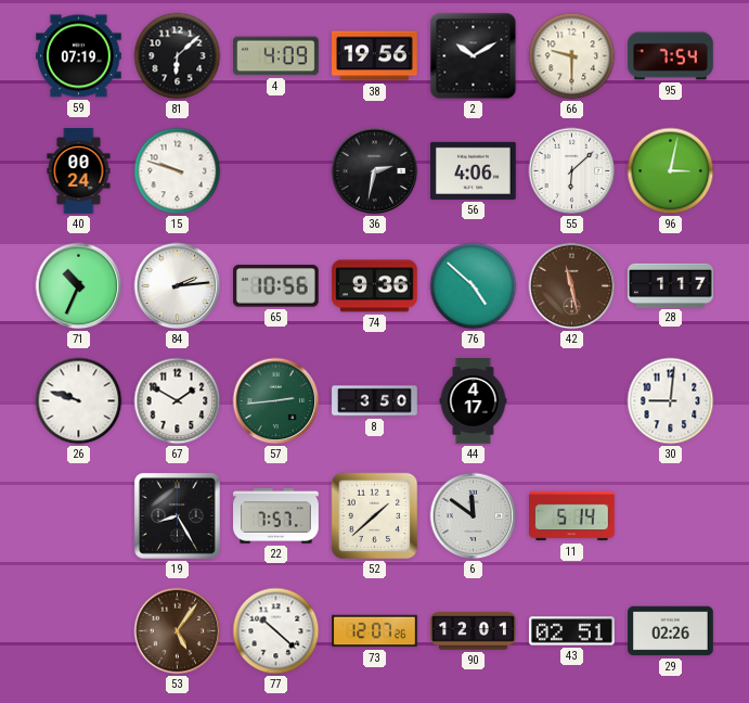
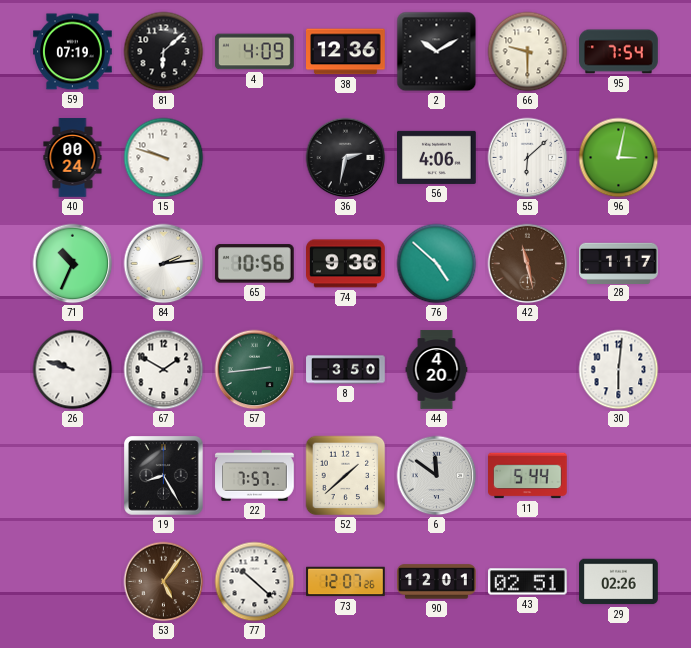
38: 19:56 -> 12:36 (346, 52)
44: 4:17 -> 4:20 (437, 370)
30: 9:01 -> 6:01 (619, 370)
11: 5:14 -> 5:44 (528, 476)
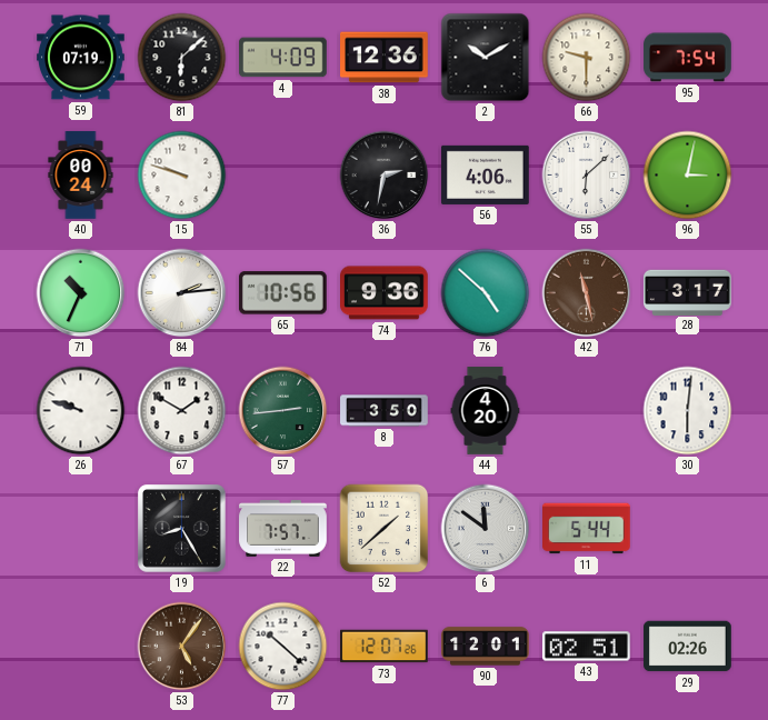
28: 1:17 -> 3:17 (688, 292)
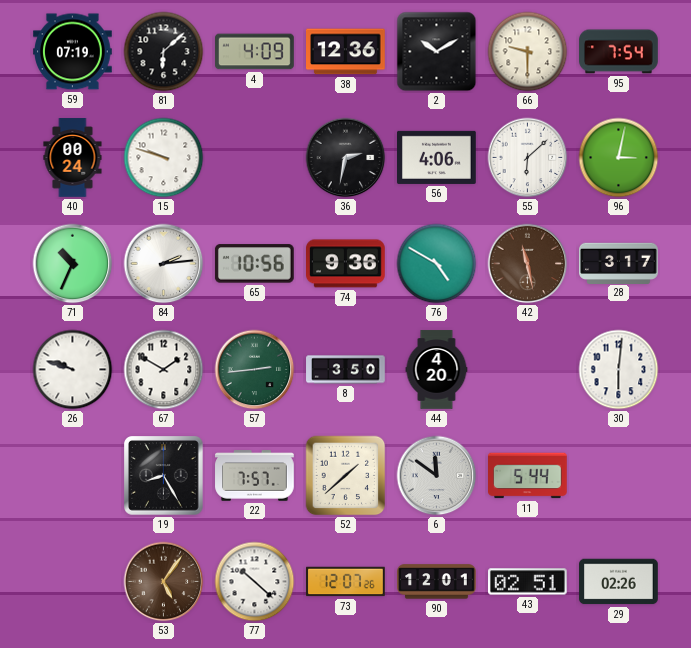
76: 4:52 -> 4:50 (437, 264)
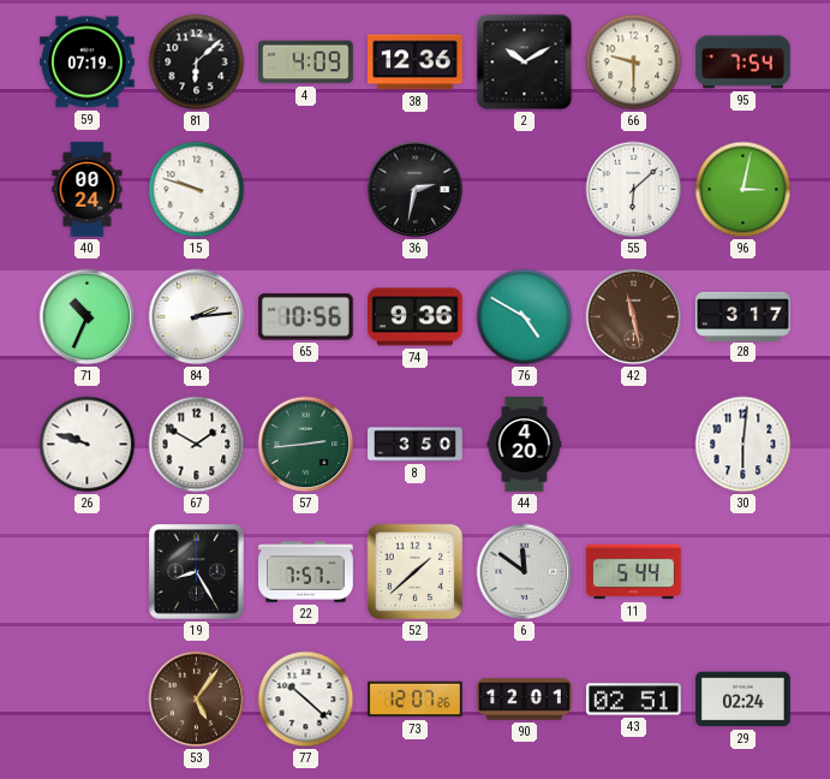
56: 4:06 -> none (437, 157)
29: 02:26 -> 02:24 (744, 700)
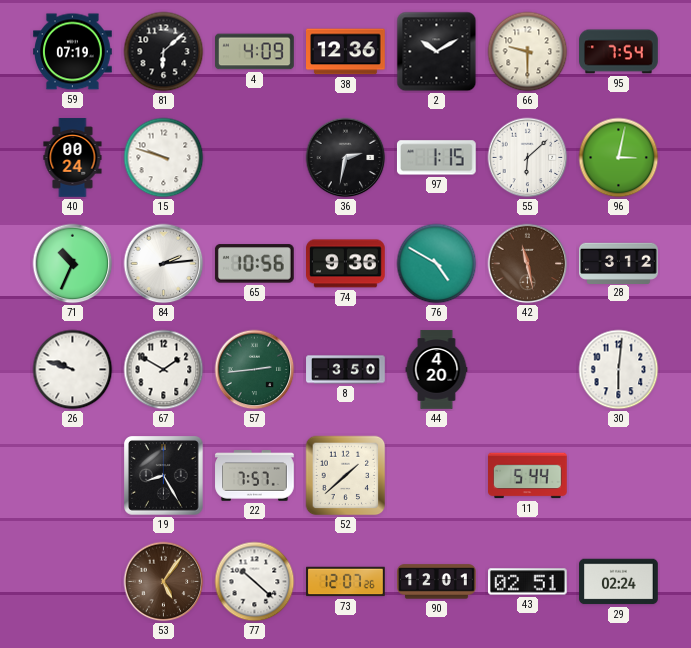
97: none -> 1:15 (436, 158)
28: 3:17 -> 3:12 (619, 263)
6: 11:51 -> none (525, 572)
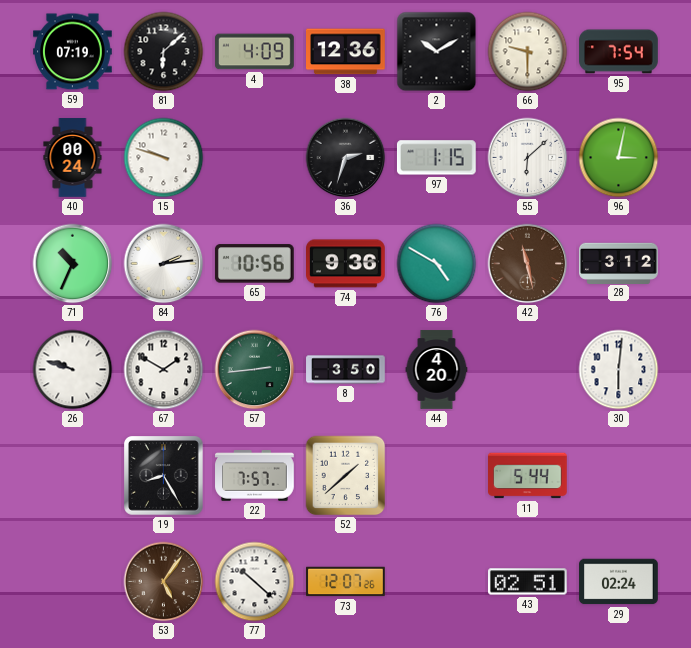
36: 2:32 -> 2:33 (346, 158)
90: 12:01 -> none (437, 582)
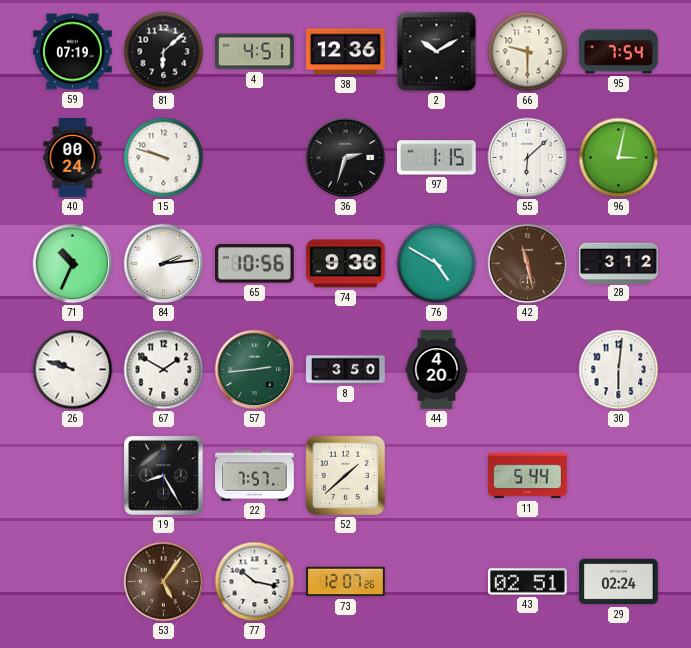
4: 4:09 -> 4:51 (255, 52)
77: 10:22 -> 10:17 (255, 582)
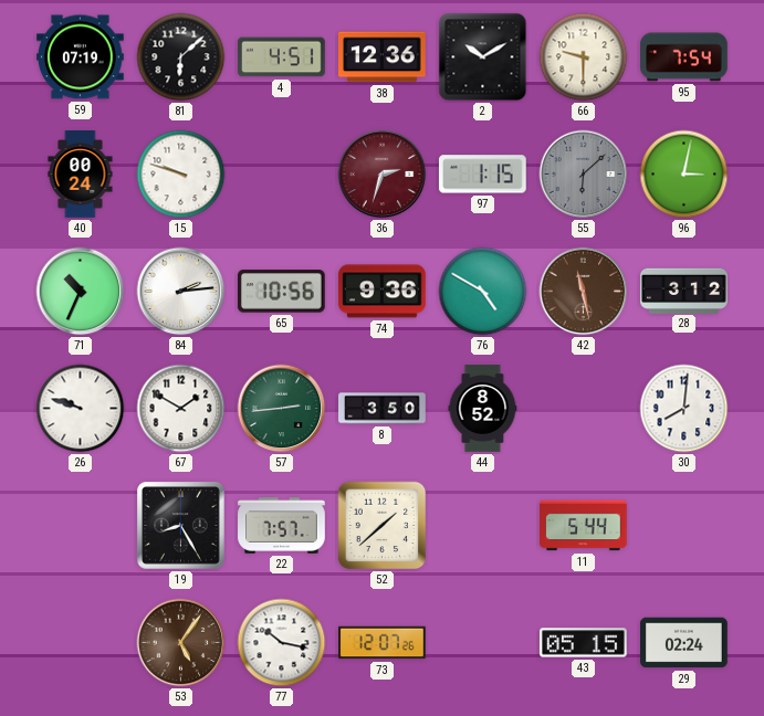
36 dial: black -> burgundy (383, 175)
55 dial: white -> grey (584, 175)
44: 4:20 -> 8:52 (483, 409)
30: 6:01 -> 8:01 (684, 409)
43: 02:51 -> 05:15 (584, 643)
